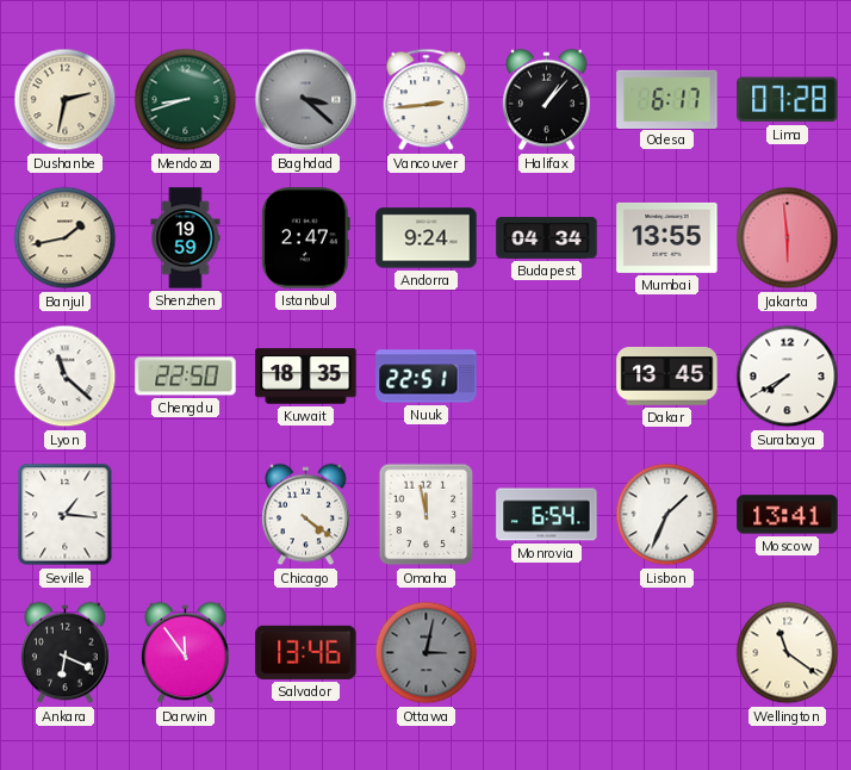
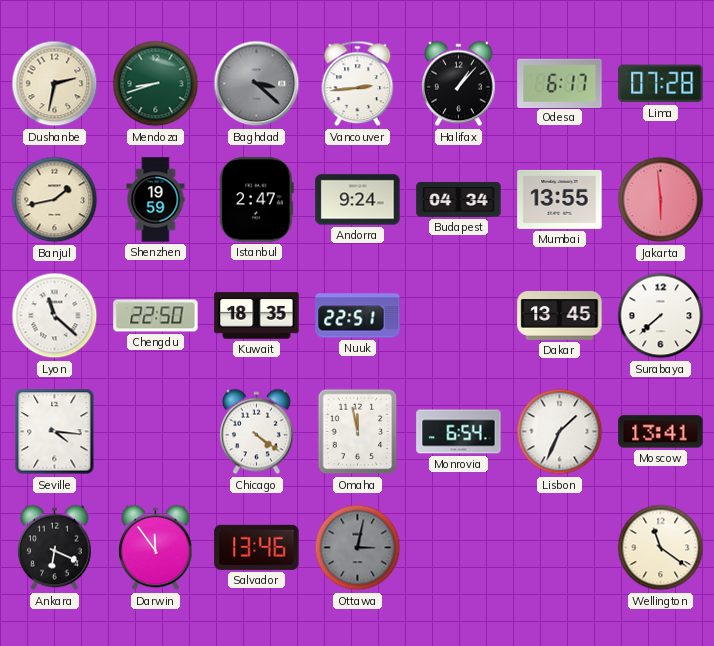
Surabaya: 7:40 -> 7:38 (661, 316)
Seville: 1:16 -> 4:16 (55, 432)
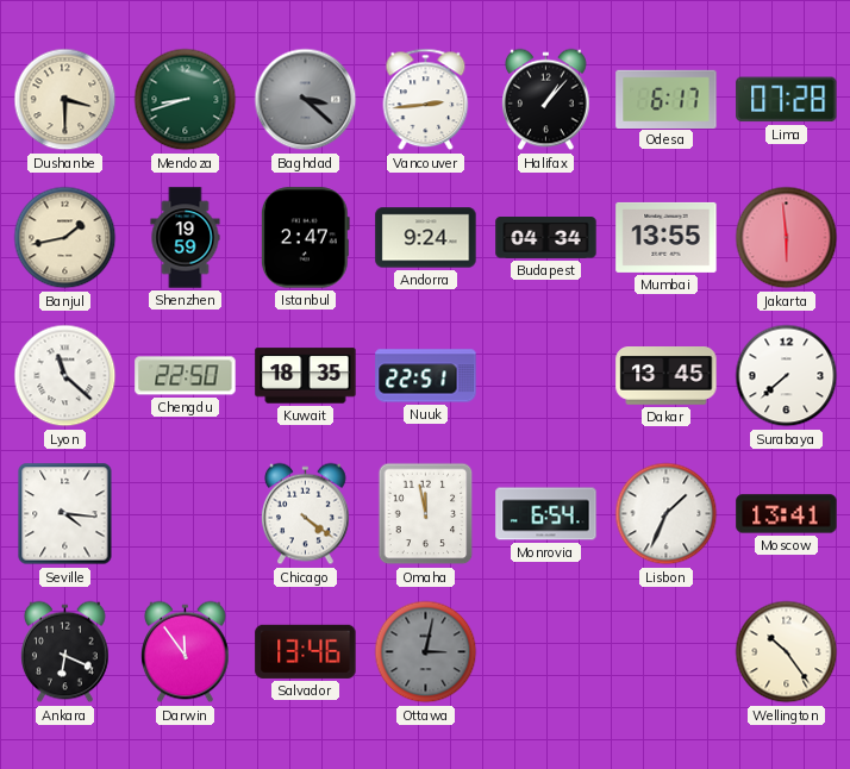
Dushanbe: 2:32 -> 3:30 (65, 100)
Wellington: 11:21 -> 10:24 (787, 652)
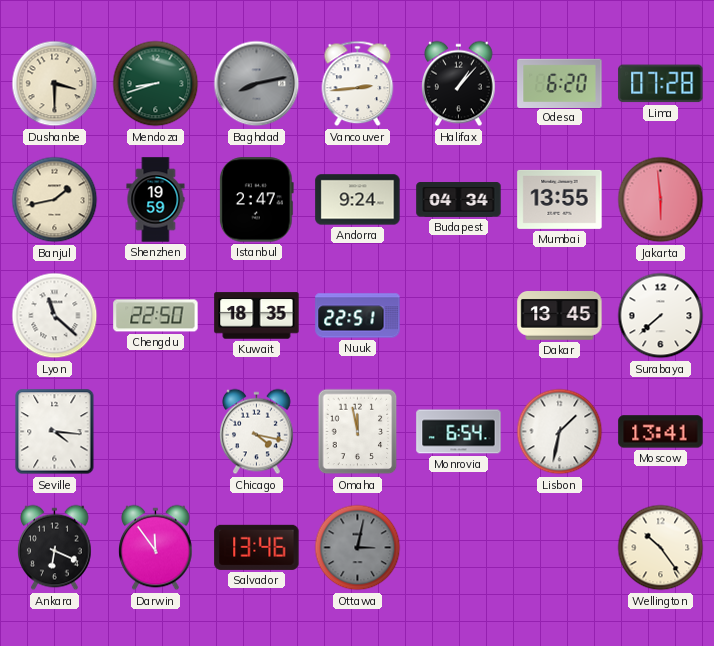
Baghdad: 3:22 -> 8:13 (257, 84)
Odesa: 6:17 -> 6:20 (560, 83)
Chicago: 4:21 -> 4:17 (257, 432)
Lisbon: 1:34 -> 1:32 (560, 432)
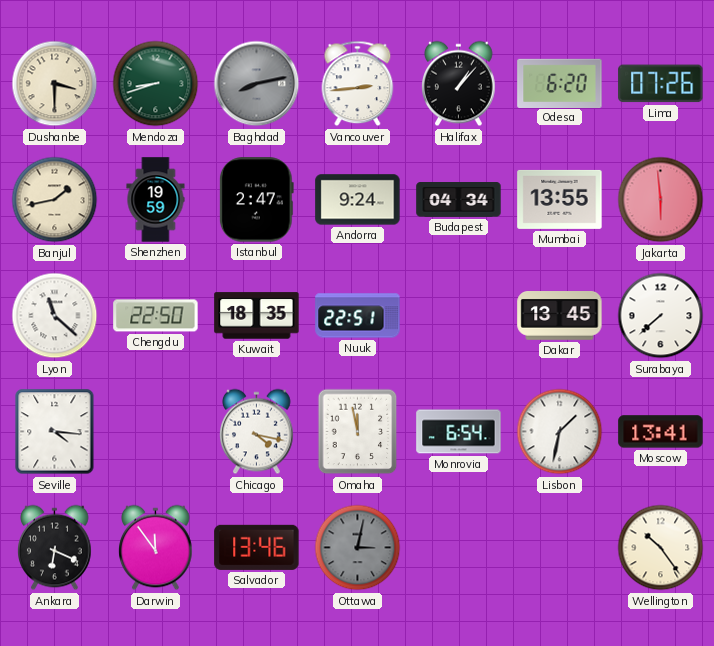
Lima: 07:28 -> 07:26 (661, 84)
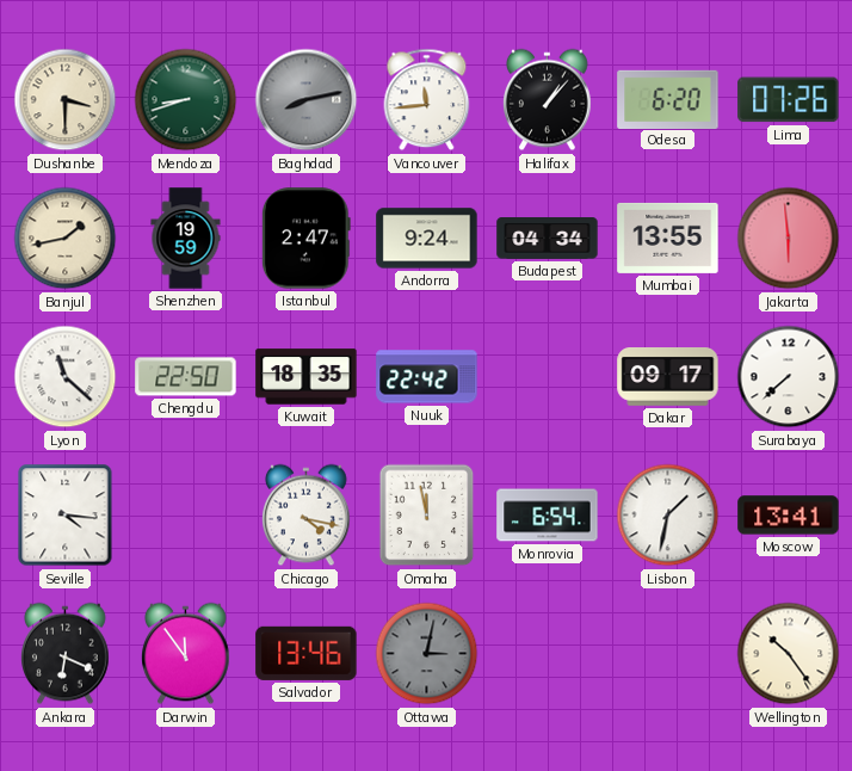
Vancouver: 2:44 -> 11:44 (427, 100)
Nuuk: 22:51 -> 22:42 (427, 377)
Dakar: 13:45 -> 09:17 (668, 377)
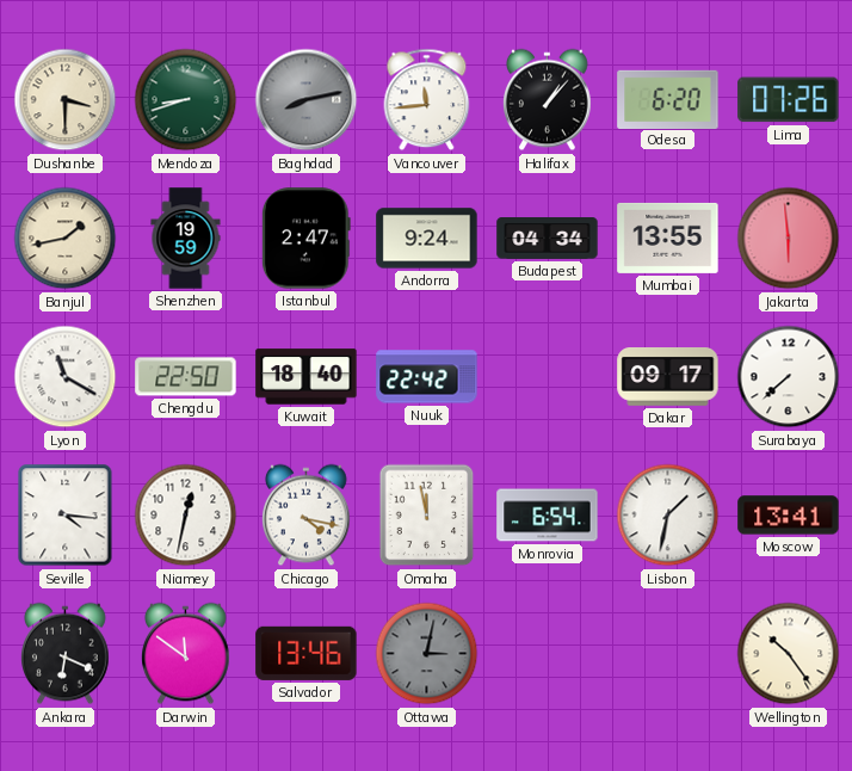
Lyon: 11:22 -> 11:20 (66, 377)
Kuwait: 18:35 -> 18:40 (307, 377)
Niamey: none -> 12:32 (186, 516)
Darwin: 11:54 -> 11:51 (186, 654)
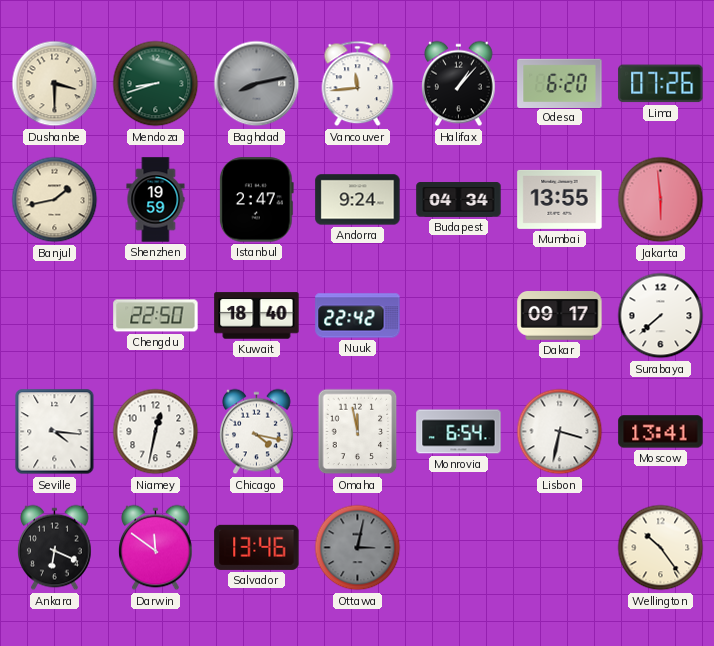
Lyon: 11:20 -> none (66, 377)
Lisbon: 1:32 -> 3:32 (560, 432)
